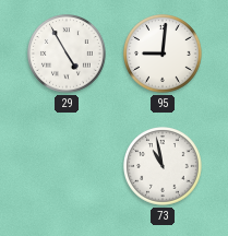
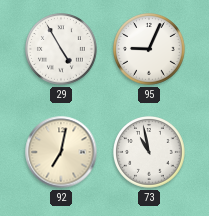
95: 9:01 -> 9:04 (150, 50)
92: none -> 7:02 (61, 152)
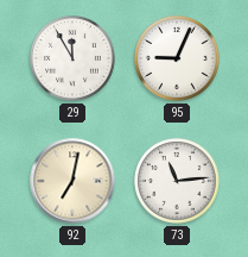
29: 4:55 -> 11:55 (74, 59)
73: 10:58 -> 11:14 (178, 182)
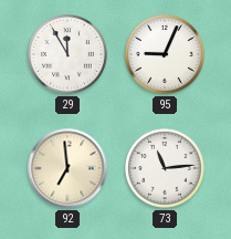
92: 7:02 -> 6:59 (67, 168)
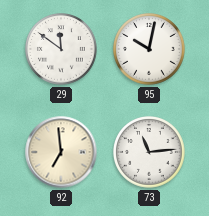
29: 11:55 -> 11:51 (62, 50)
95: 9:04 -> 10:02 (150, 50)
